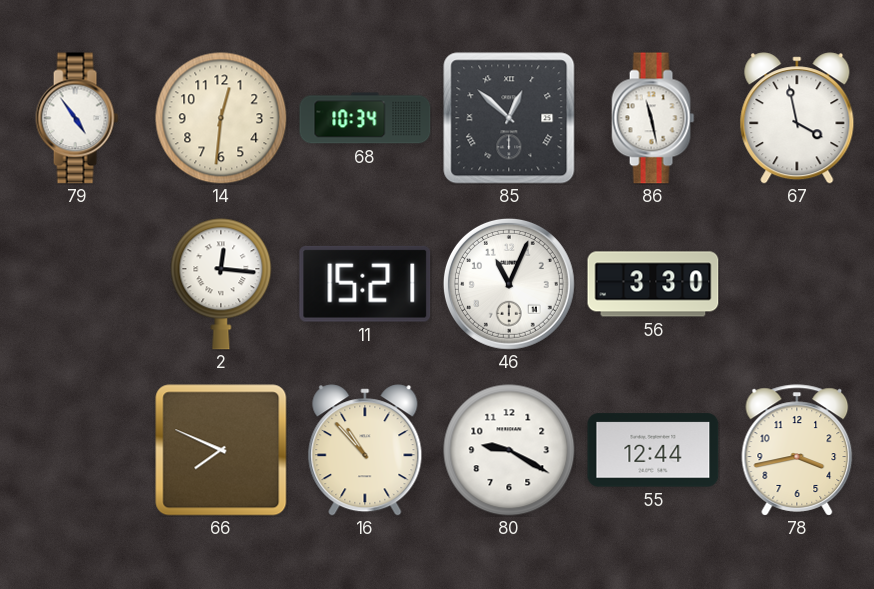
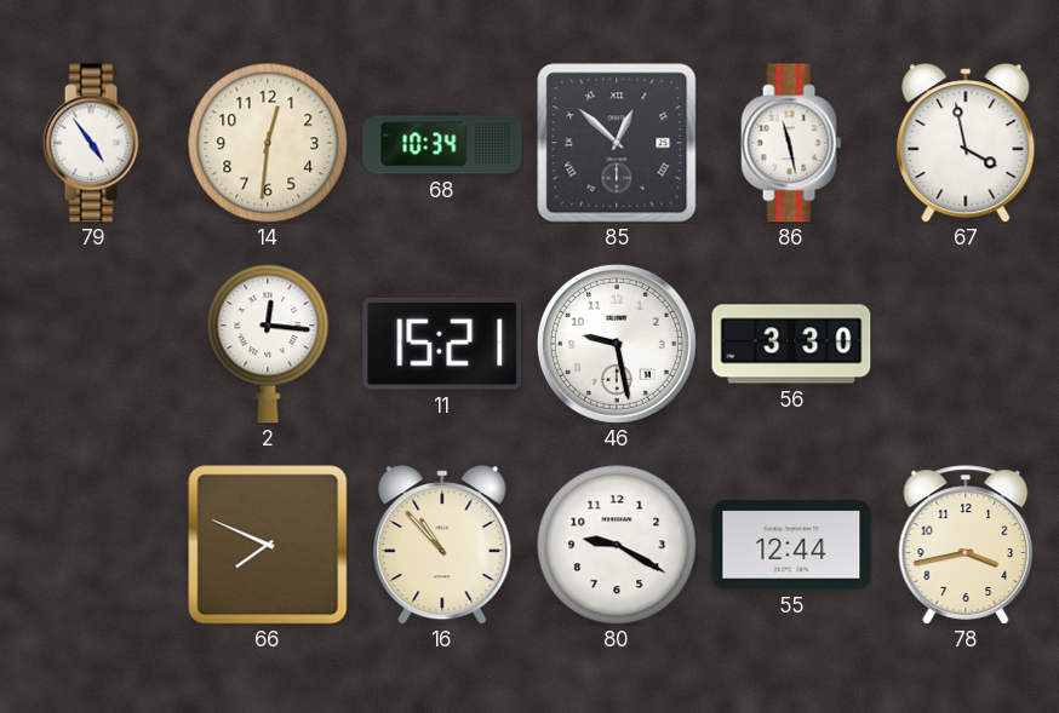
46: 11:04 -> 9:28 (617, 344)
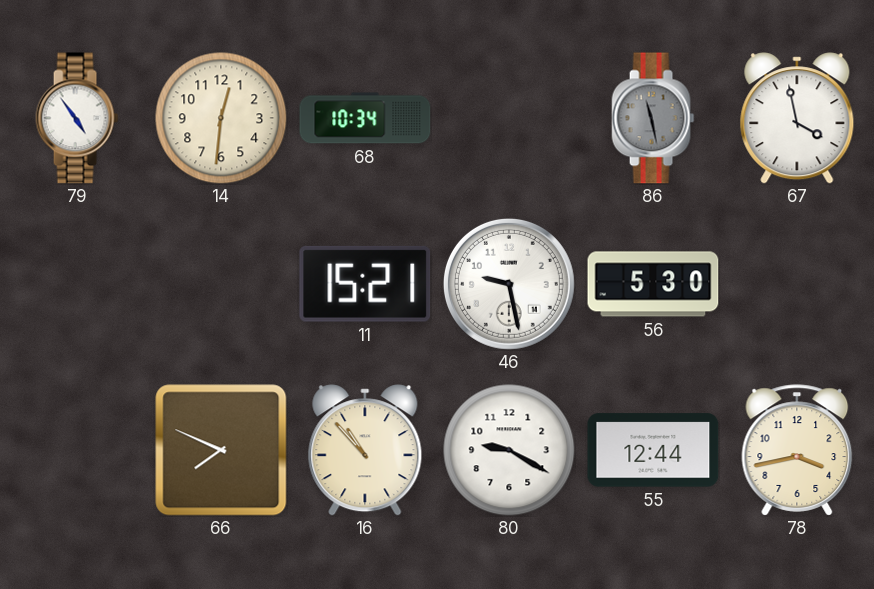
85: 12:52 -> none (617, 143)
86 dial: white -> grey (653, 118)
2: 12:16 -> none (268, 344)
56: 3:30 -> 5:30 (653, 284)
